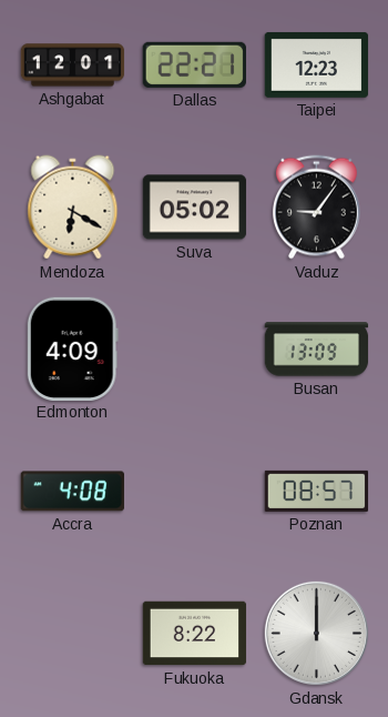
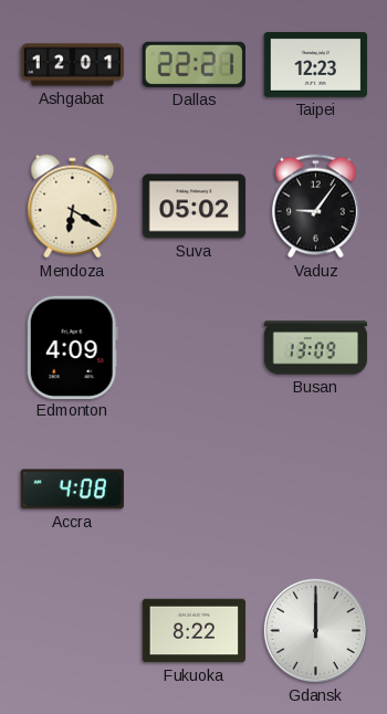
Poznan: 08:57 -> none (317, 491)
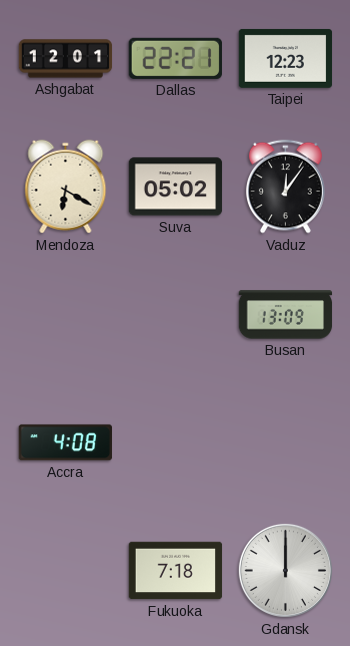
Vaduz: 9:06 -> 12:06 (285, 187)
Edmonton: 4:09 -> none (72, 347)
Fukuoka: 8:22 -> 7:18 (176, 571)
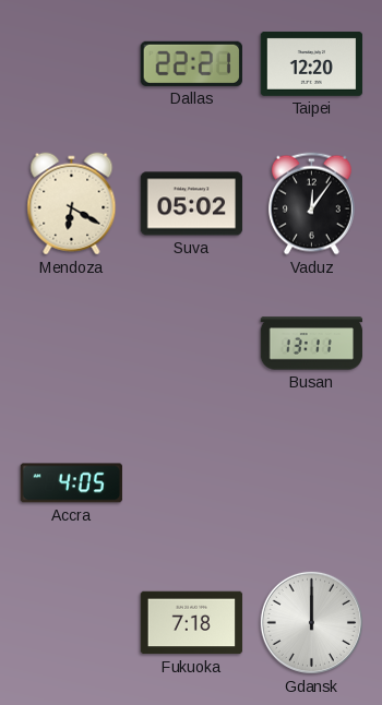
Ashgabat: 12:01 -> none (66, 59)
Taipei: 12:23 -> 12:20 (312, 63)
Busan: 13:09 -> 13:11 (312, 344)
Accra: 4:08 -> 4:05 (71, 483)
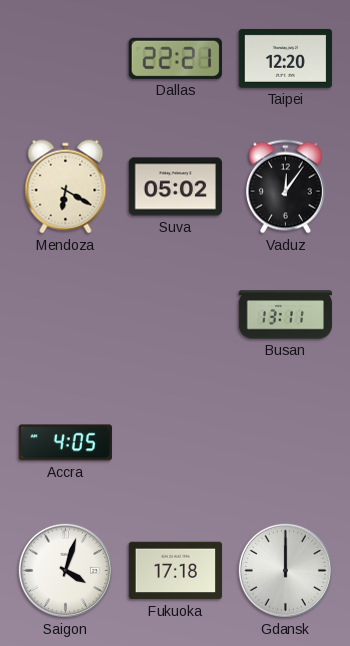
Saigon: none -> 4:03 (65, 570)
Fukuoka: 7:18 -> 17:18 (176, 571)
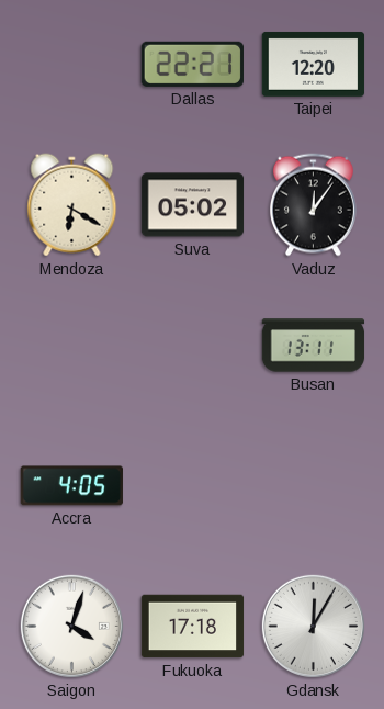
Gdansk: 12:00 -> 12:05 (313, 626)
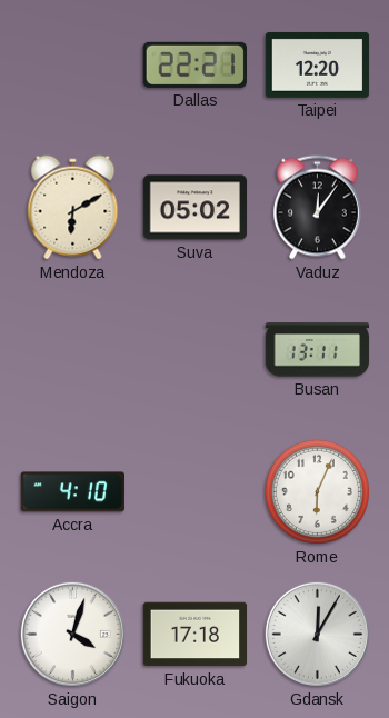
Mendoza: 6:20 -> 6:10 (73, 208)
Accra: 4:05 -> 4:10 (72, 492)
Rome: none -> 6:04 (317, 491)
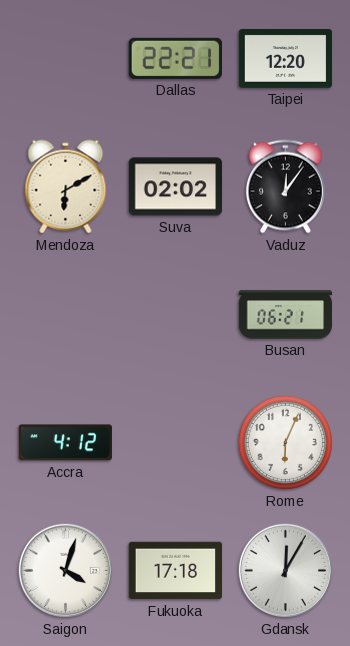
Suva: 05:02 -> 02:02 (176, 187)
Busan: 13:11 -> 06:21 (286, 315)
Accra: 4:10 -> 4:12 (65, 443)
